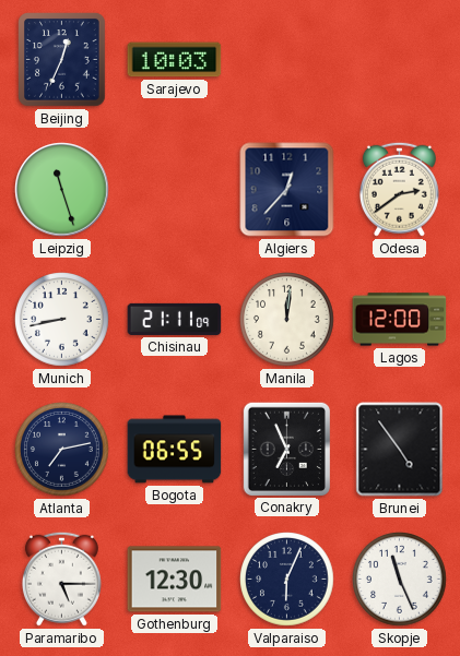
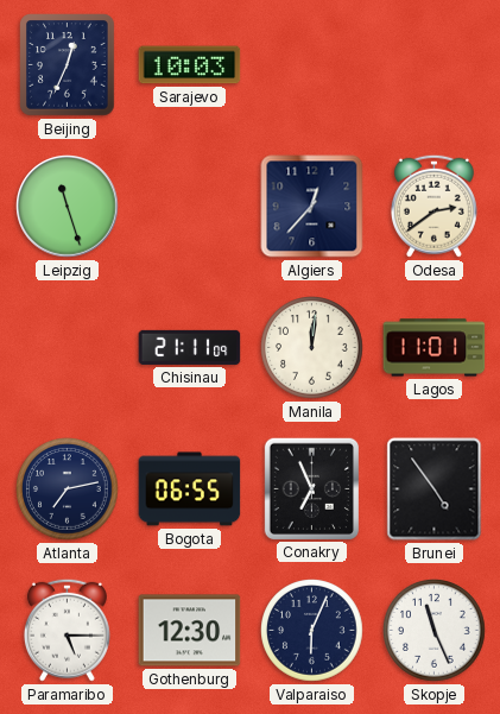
Munich: 8:43 -> none (62, 320)
Lagos: 12:00 -> 11:01 (435, 348)
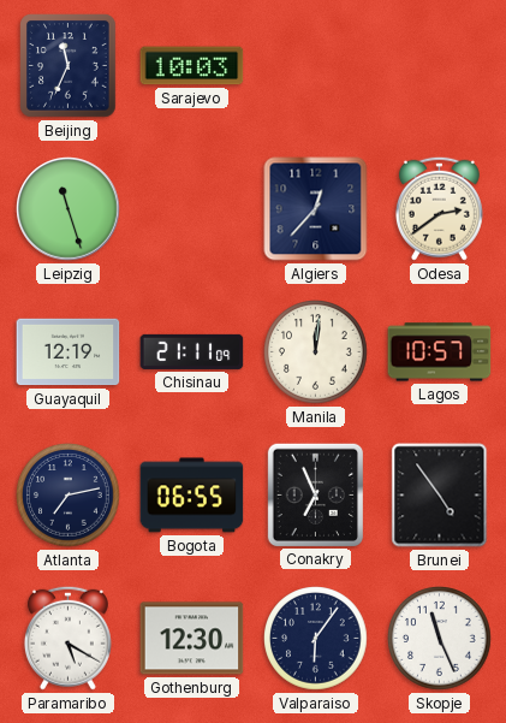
Beijing: 12:34 -> 11:34 (69, 66)
Guayaquil: none -> 12:19 (69, 352)
Lagos: 11:01 -> 10:57 (440, 352)
Paramaribo: 5:15 -> 5:20 (67, 638)
Valparaiso: 6:04 -> 6:06 (316, 639)
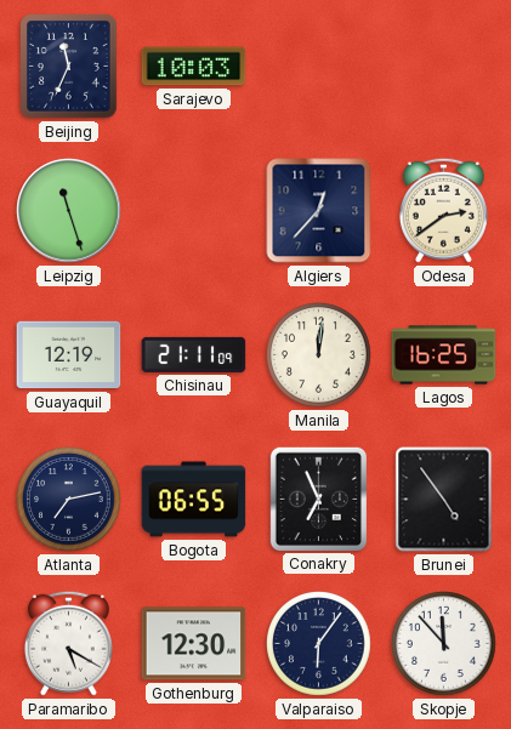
Lagos: 10:57 -> 16:25 (444, 355)
Skopje: 11:26 -> 11:53 (444, 644)
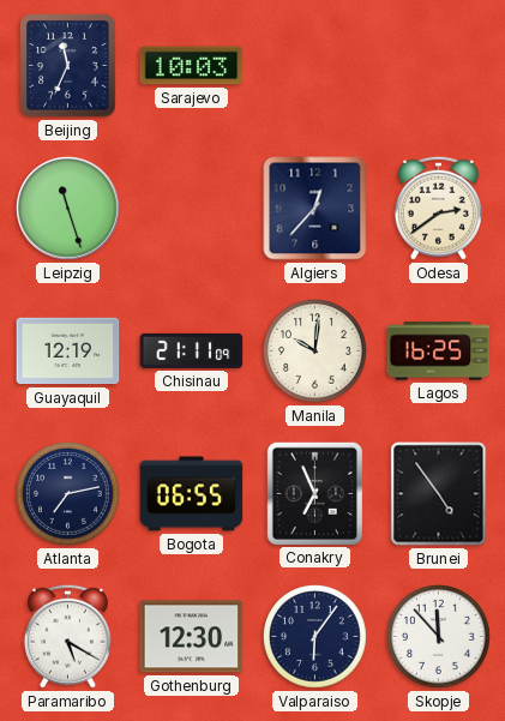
Manila: 12:01 -> 10:01 (315, 352)
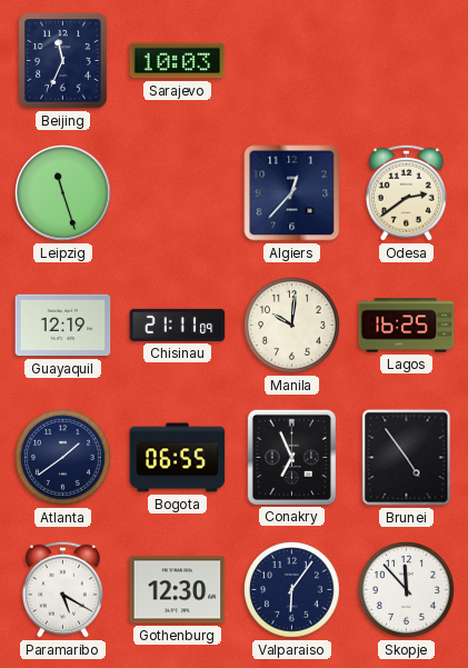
Atlanta: 7:13 -> 1:39 (63, 458)
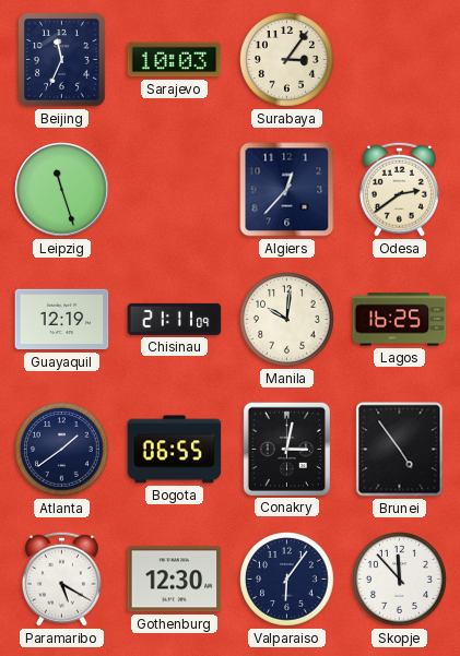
Surabaya: none -> 3:06 (287, 60)
Conakry: 6:56 -> 3:02 (286, 449)
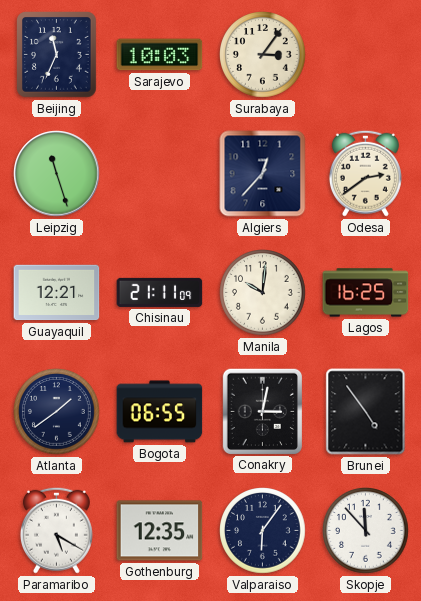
Guayaquil: 12:19 -> 12:21 (57, 293)
Gothenburg: 12:30 -> 12:35 (160, 531)
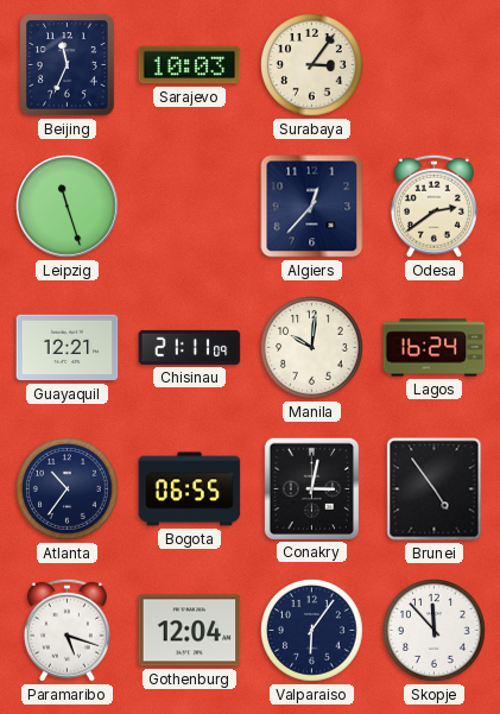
Lagos: 16:25 -> 16:24 (435, 348)
Atlanta: 1:39 -> 10:36 (68, 489)
Paramaribo: 5:20 -> 5:18 (67, 630)
Gothenburg: 12:35 -> 12:04 (190, 631)
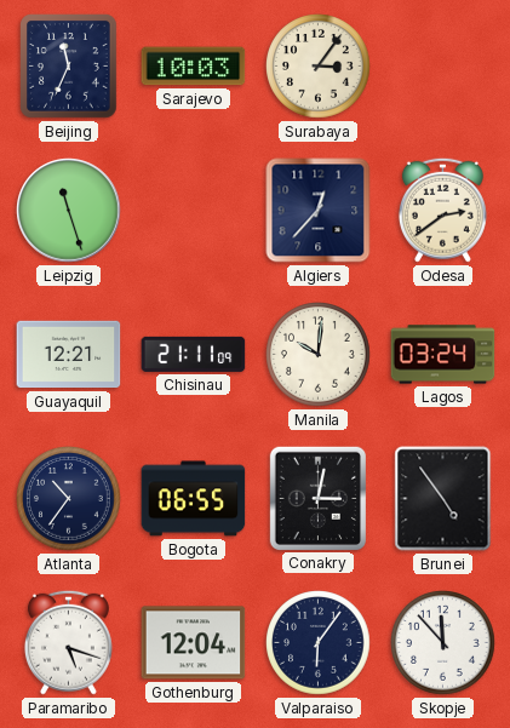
Lagos: 16:24 -> 03:24 (443, 355)
